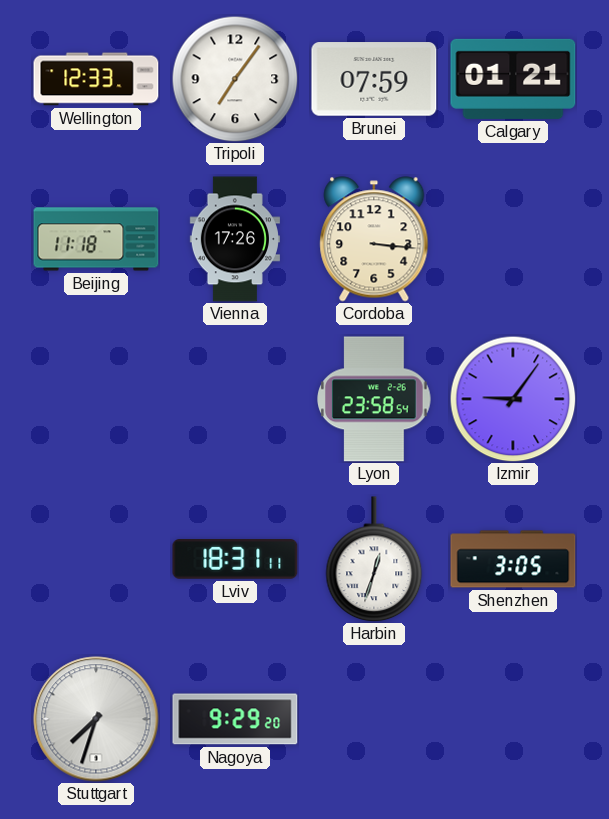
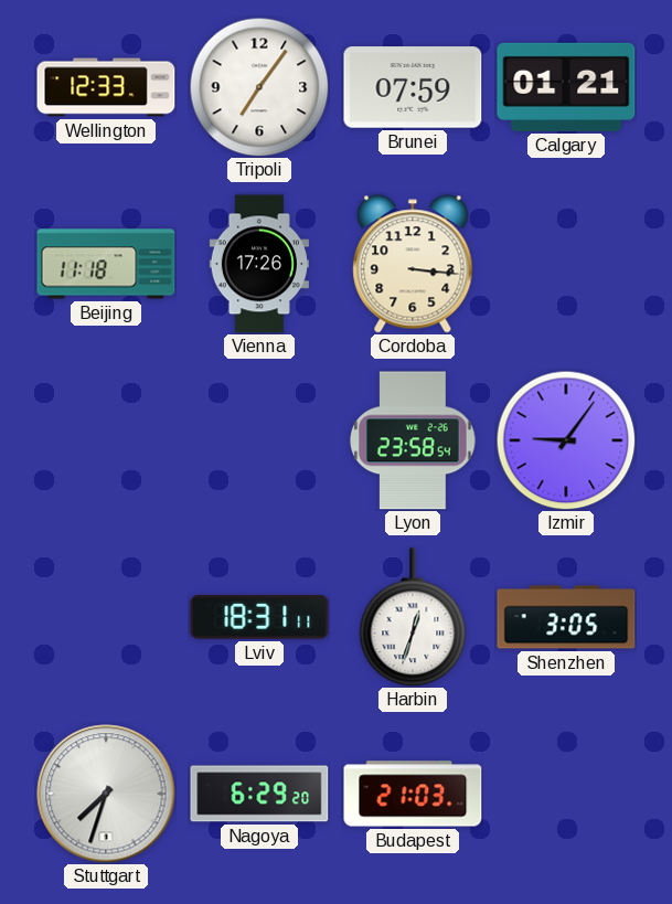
Nagoya: 9:29 -> 6:29 (259, 794)
Budapest: none -> 21:03 (413, 794)
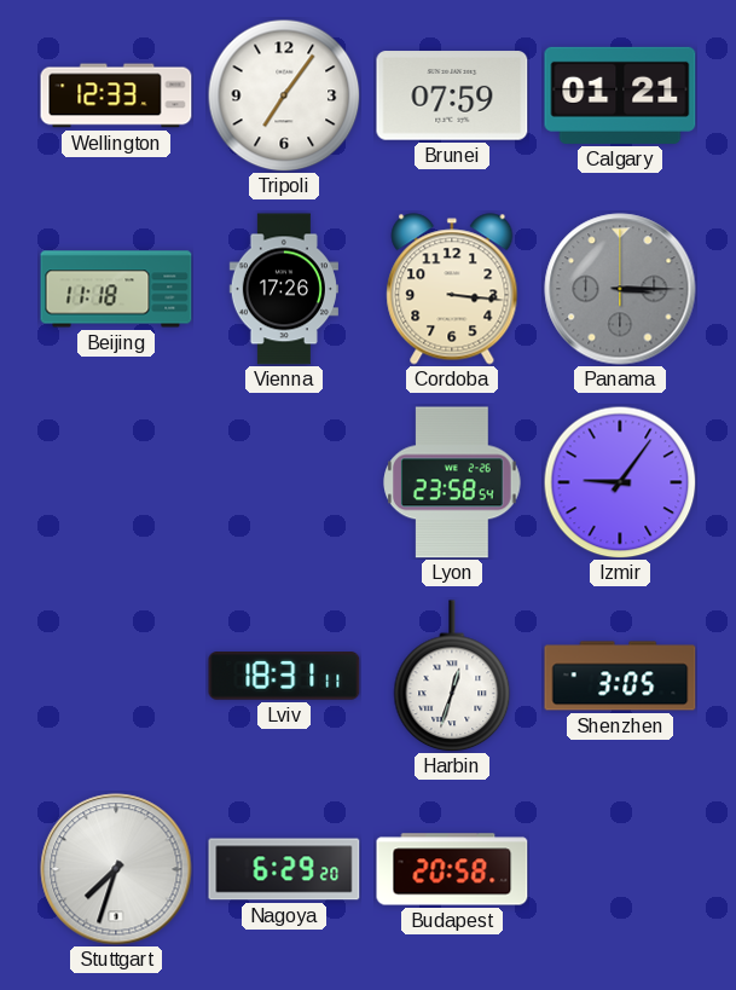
Panama: none -> 3:15 (620, 289)
Budapest: 21:03 -> 20:58 (452, 869)
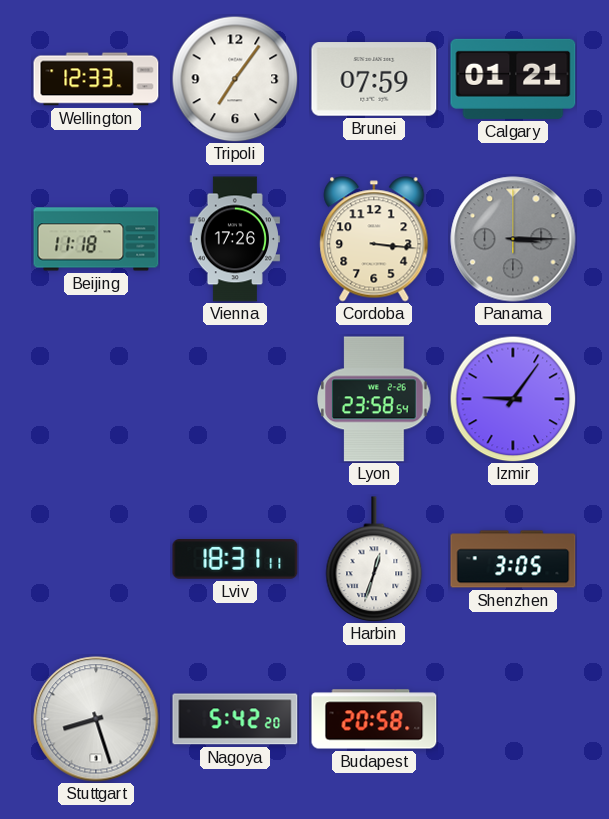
Stuttgart: 7:33 -> 8:27 (96, 719)
Nagoya: 6:29 -> 5:42 (235, 719)
